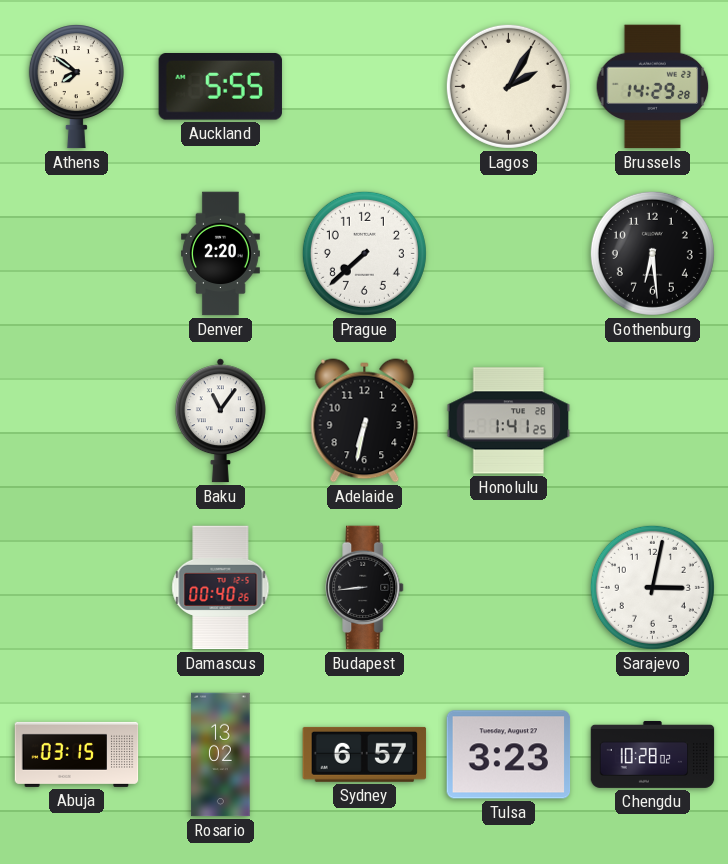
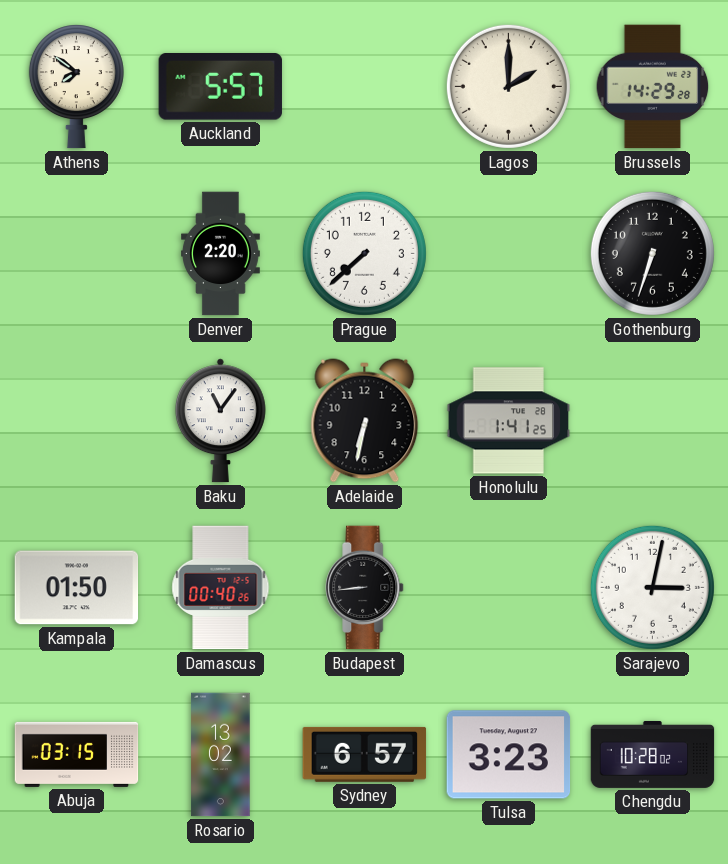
Auckland: 5:55 -> 5:57 (220, 87)
Lagos: 2:05 -> 2:00 (508, 86)
Gothenburg: 6:29 -> 6:33 (652, 253)
Kampala: none -> 01:50 (77, 588)
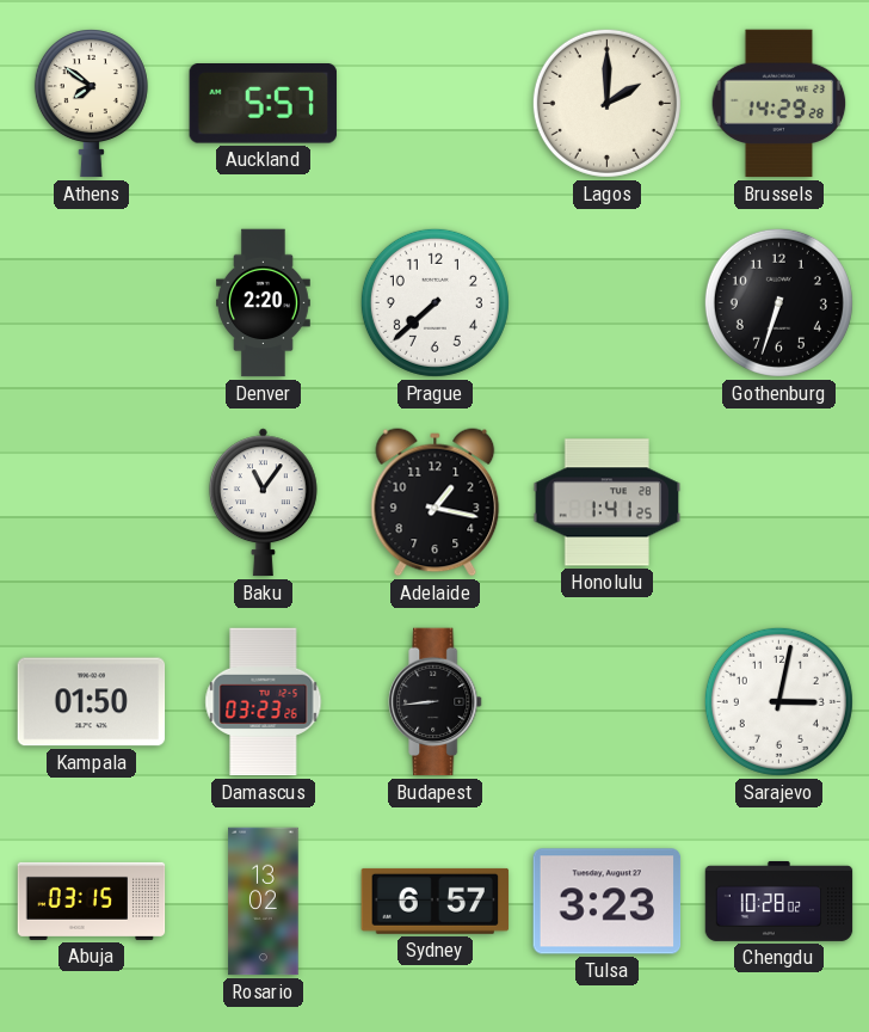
Adelaide: 6:32 -> 1:17 (436, 503)
Damascus: 00:40 -> 03:23 (264, 702)
